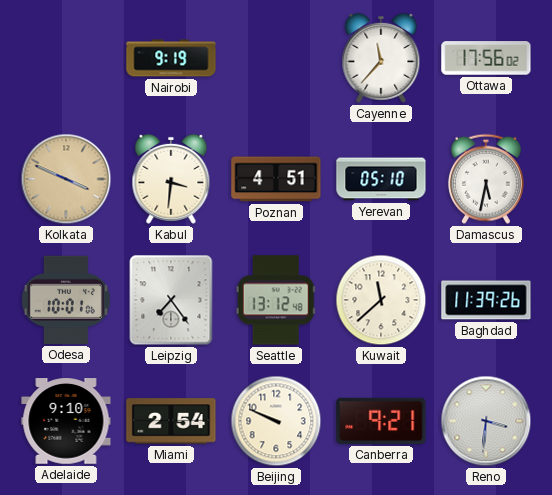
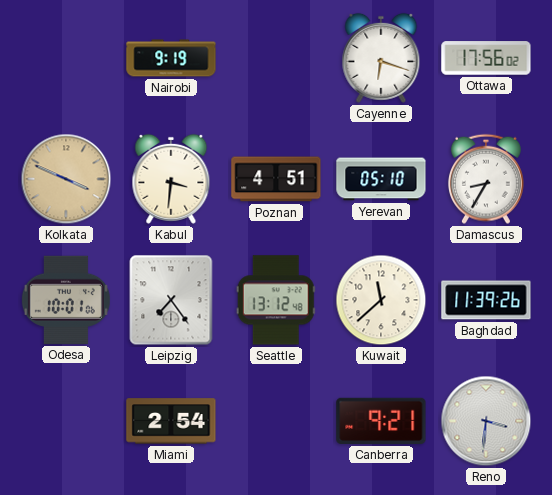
Cayenne: 11:37 -> 6:18 (381, 58)
Damascus: 5:32 -> 8:35 (486, 179)
Adelaide: 9:10 -> none (66, 421)
Beijing: 9:49 -> none (276, 421)
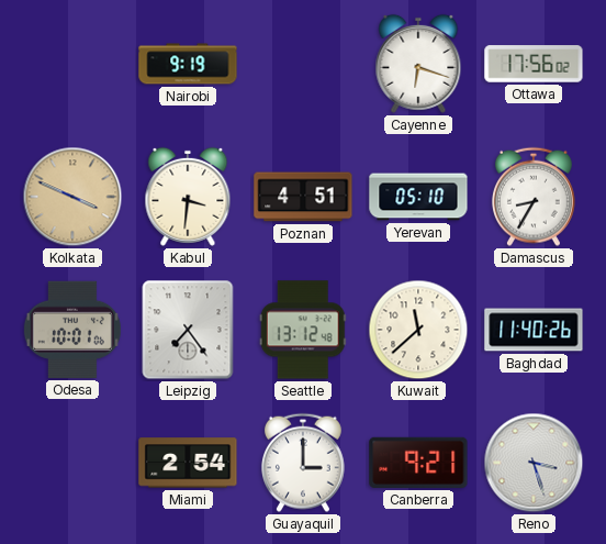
Baghdad: 11:39 -> 11:40 (534, 330)
Guayaquil: none -> 3:00 (303, 463)
Reno: 3:31 -> 3:27 (534, 463)
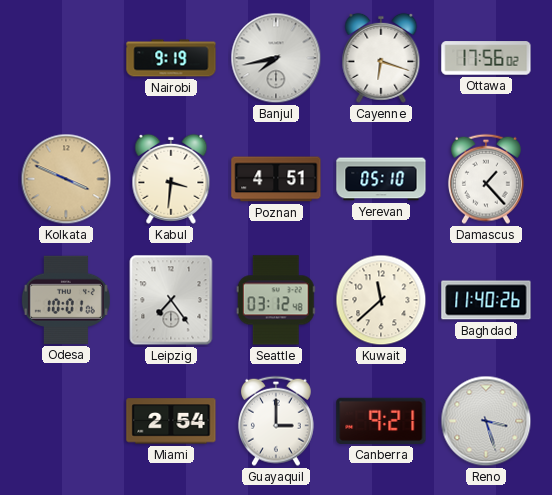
Banjul: none -> 7:43 (276, 58)
Damascus: 8:35 -> 1:23 (486, 179)
Seattle: 13:12 -> 03:12 (276, 300)
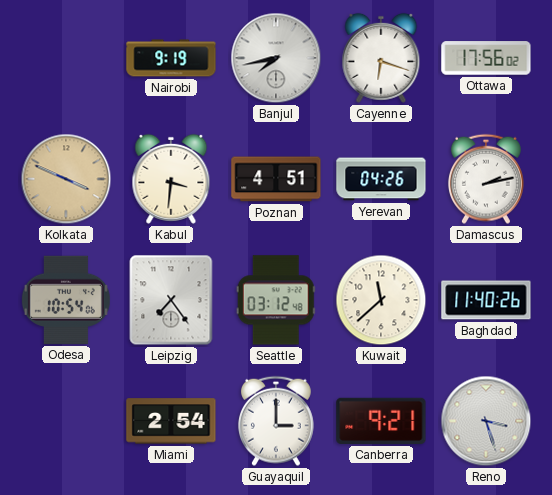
Yerevan: 05:10 -> 04:26 (381, 179)
Damascus: 1:23 -> 2:13 (486, 179)
Odesa: 10:01 -> 10:54 (66, 300)
